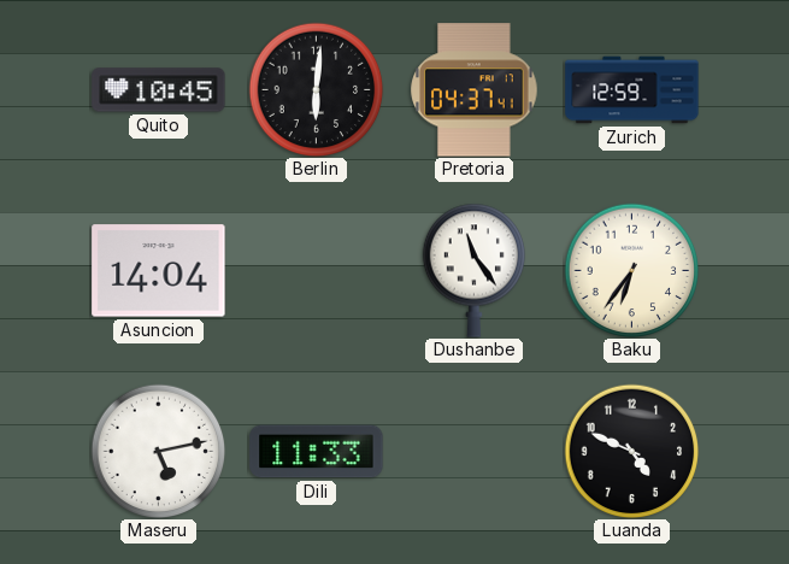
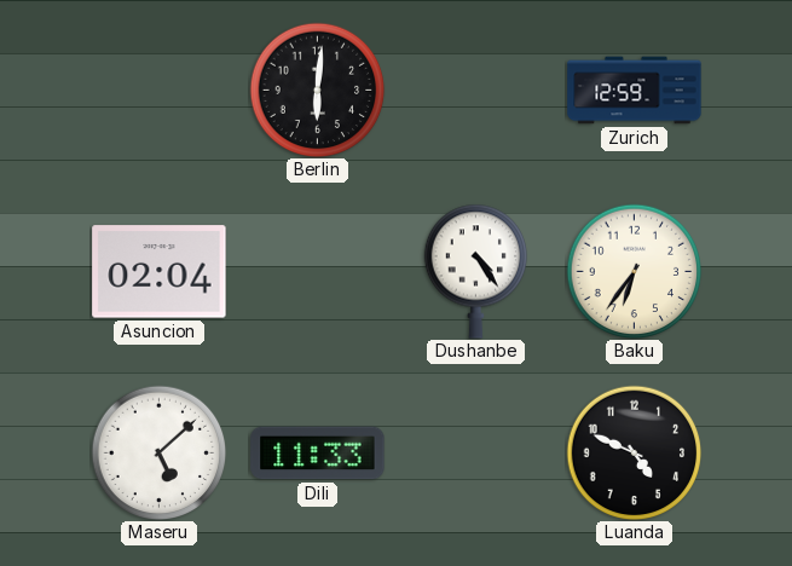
Quito: 10:45 -> none (159, 90)
Pretoria: 04:37 -> none (475, 90)
Asuncion: 14:04 -> 02:04 (160, 272)
Dushanbe: 11:24 -> 4:24 (475, 271)
Maseru: 5:13 -> 5:08 (158, 452)
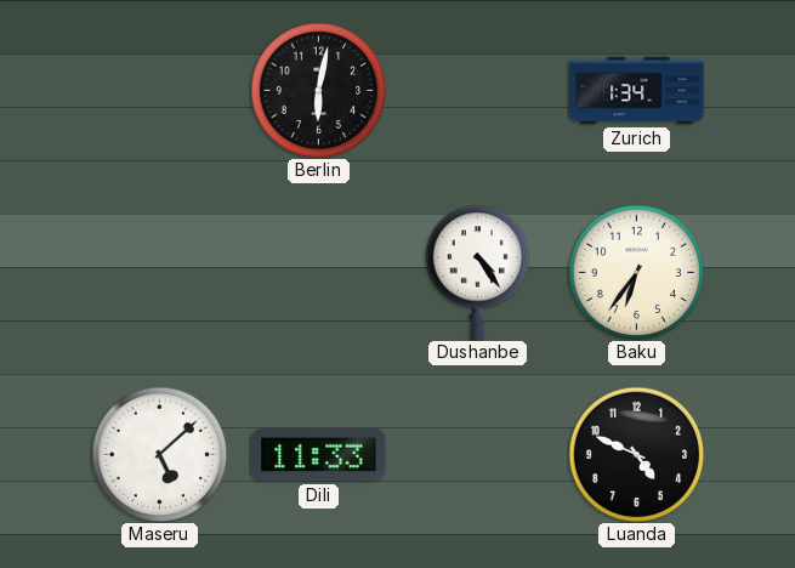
Berlin: 6:01 -> 6:02 (318, 90)
Zurich: 12:59 -> 1:34 (637, 91)
Asuncion: 02:04 -> none (160, 272)
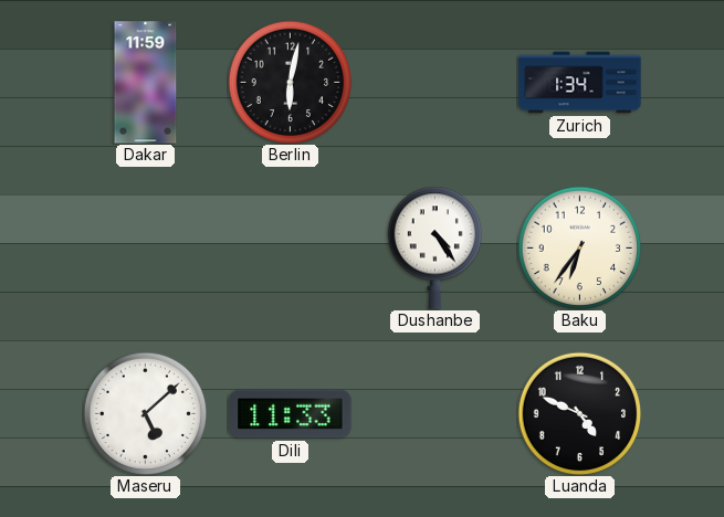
Dakar: none -> 11:59 (146, 83)
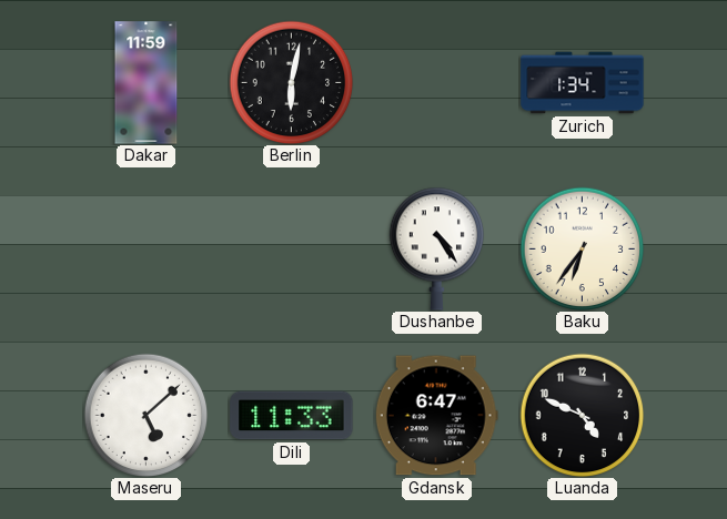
Gdansk: none -> 6:47 (436, 416)
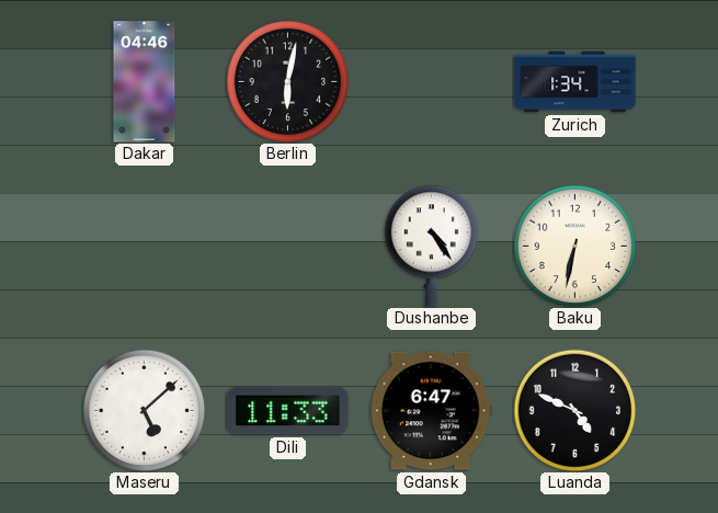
Dakar: 11:59 -> 04:46 (145, 82)
Baku: 6:36 -> 6:32 (574, 246)
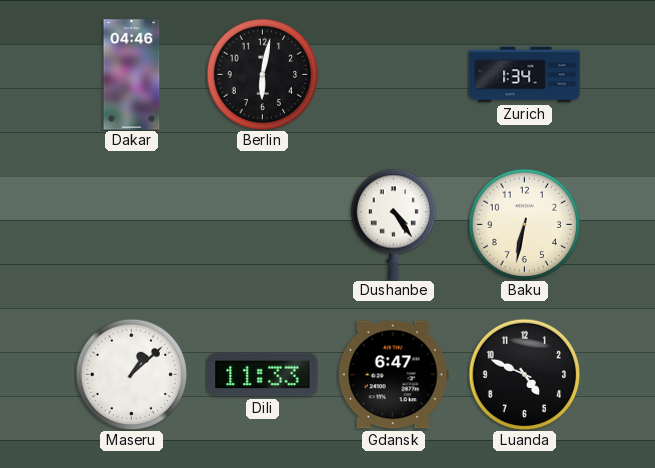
Maseru: 5:08 -> 1:08 (131, 374)
